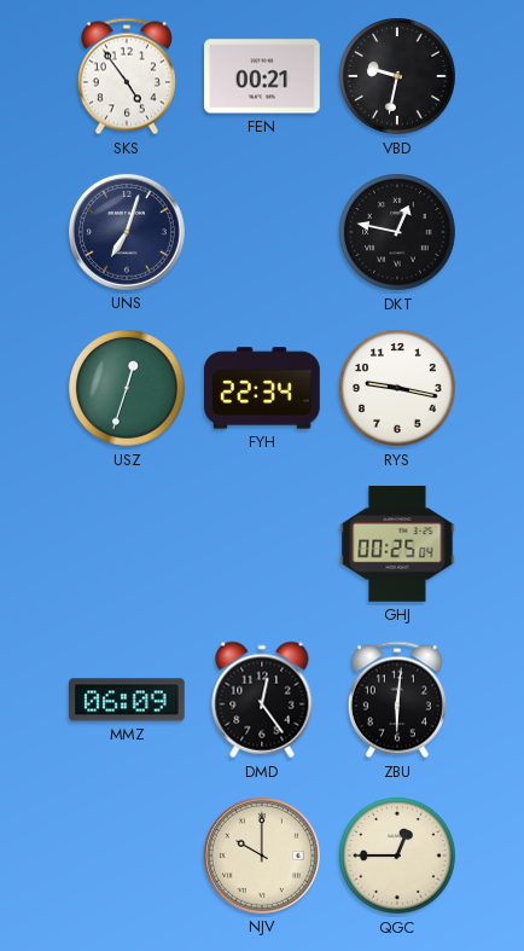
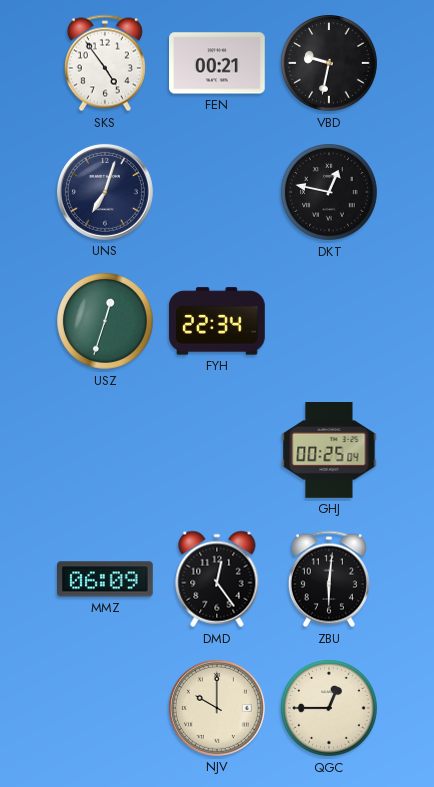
RYS: 9:17 -> none (397, 388)
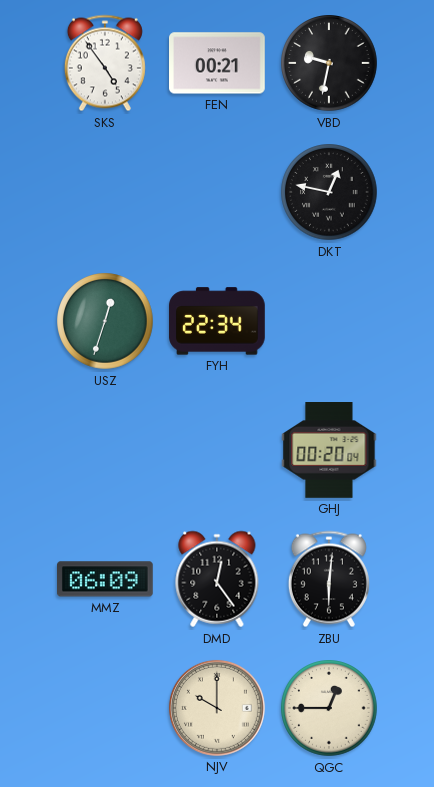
UNS: 7:03 -> none (105, 192)
GHJ: 00:25 -> 00:20 (329, 451)
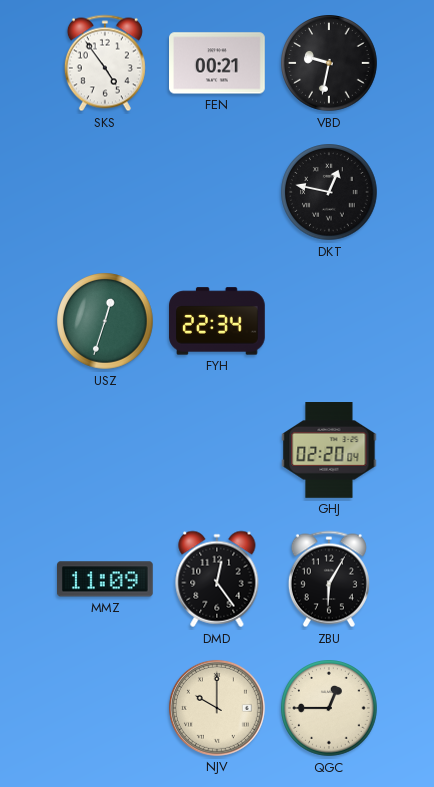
GHJ: 00:20 -> 02:20 (329, 451)
MMZ: 06:09 -> 11:09 (106, 579)
ZBU: 6:01 -> 6:05 (329, 579)
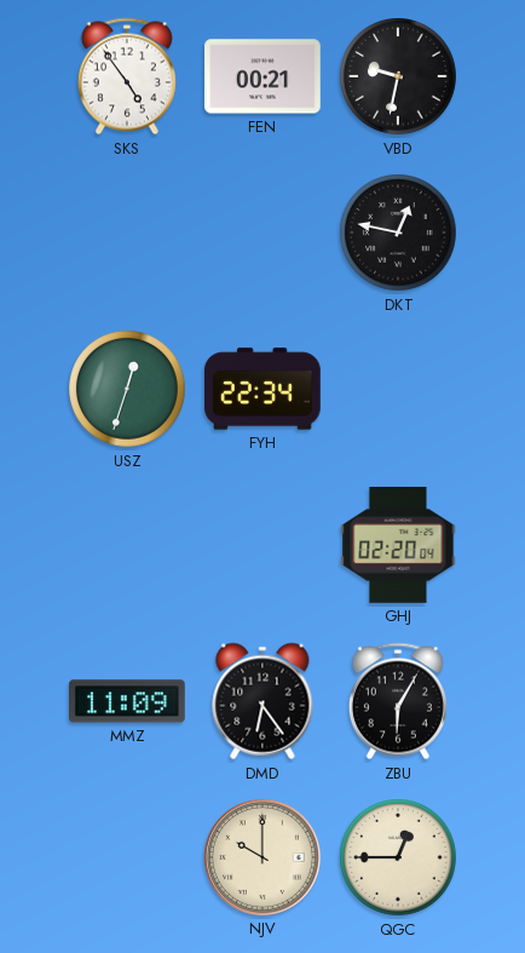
DMD: 12:24 -> 6:24 (262, 701)
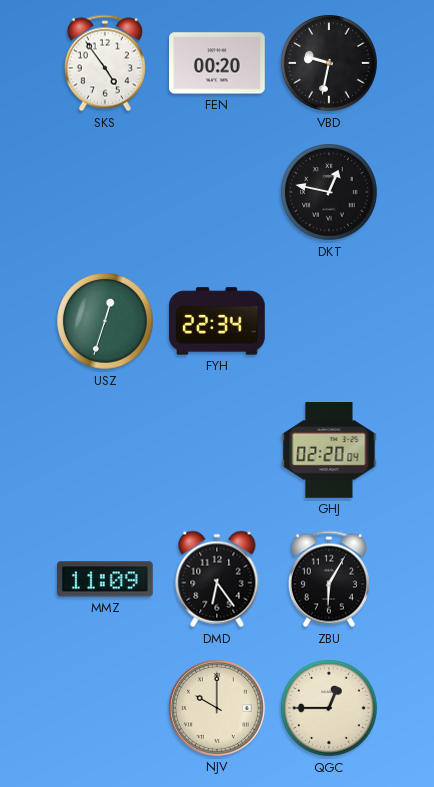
FEN: 00:21 -> 00:20 (218, 63)
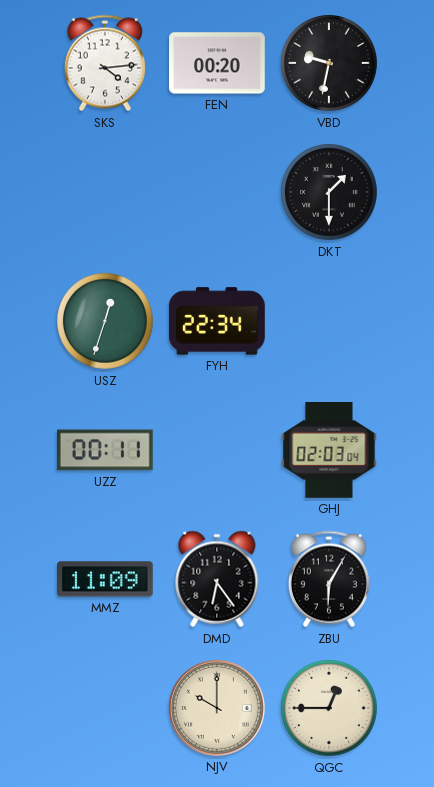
SKS: 4:54 -> 4:14 (105, 63)
DKT: 12:47 -> 1:30 (329, 192)
UZZ: none -> 00:11 (105, 450)
GHJ: 02:20 -> 02:03 (329, 451)
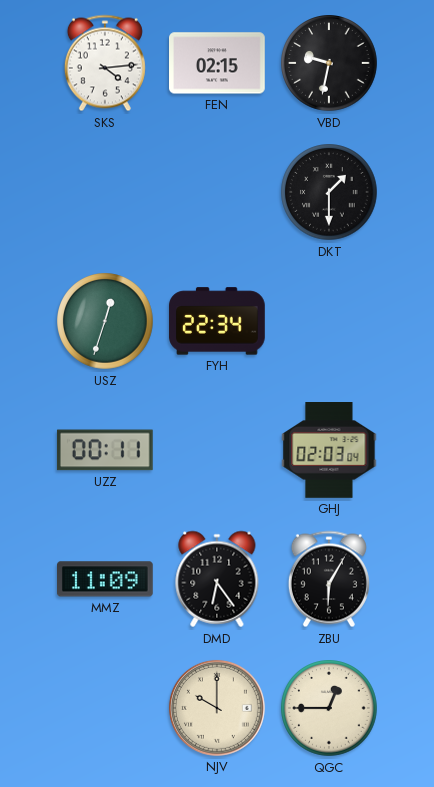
FEN: 00:20 -> 02:15 (218, 63)
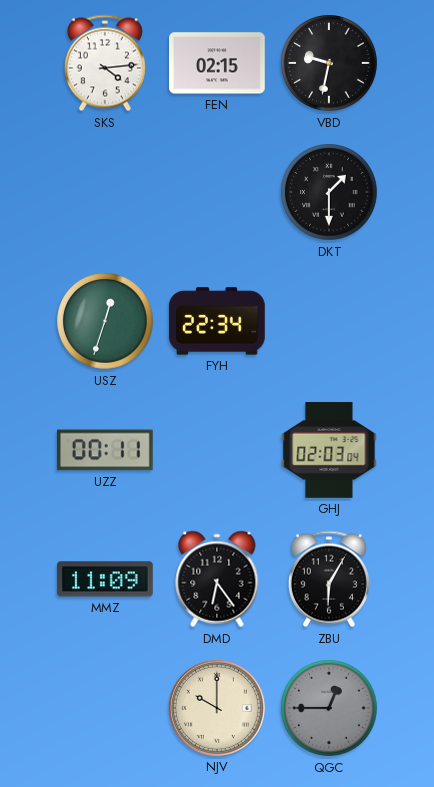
QGC dial: cream -> grey (329, 708)
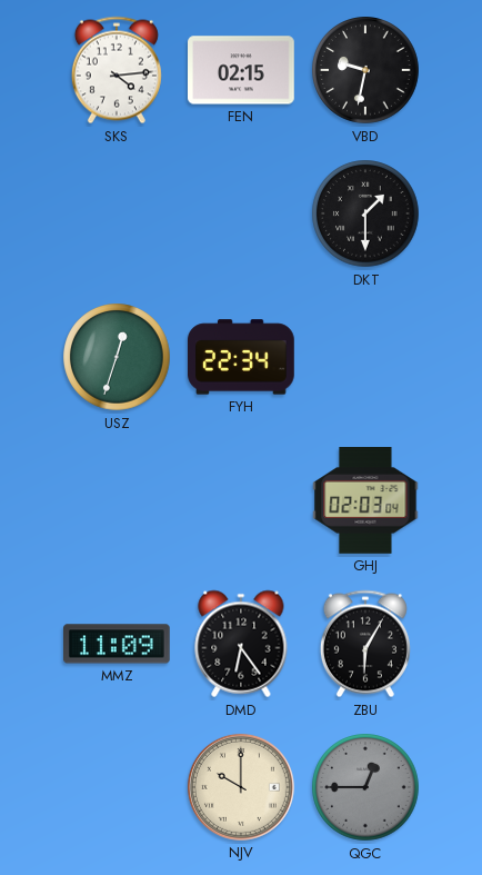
UZZ: 00:11 -> none (105, 450)
